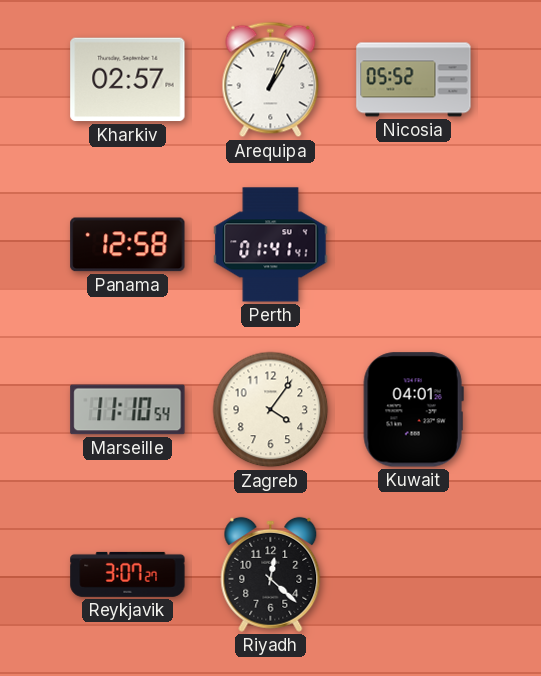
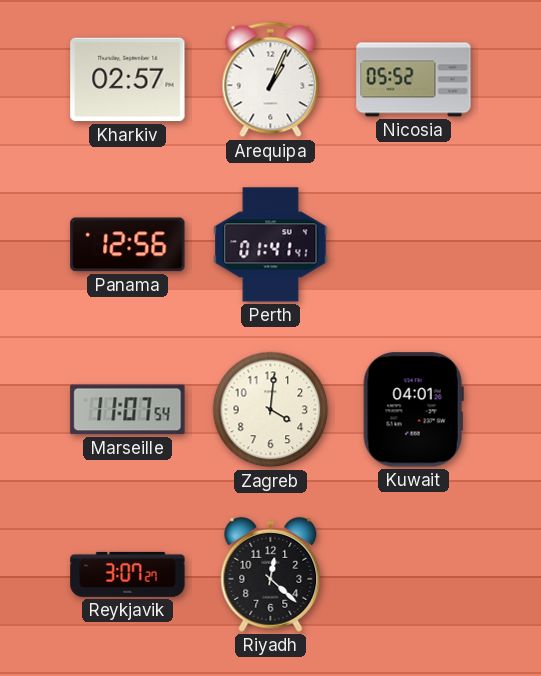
Panama: 12:58 -> 12:56 (128, 245)
Marseille: 11:10 -> 11:07 (128, 410)
Zagreb: 4:06 -> 4:01 (271, 410)
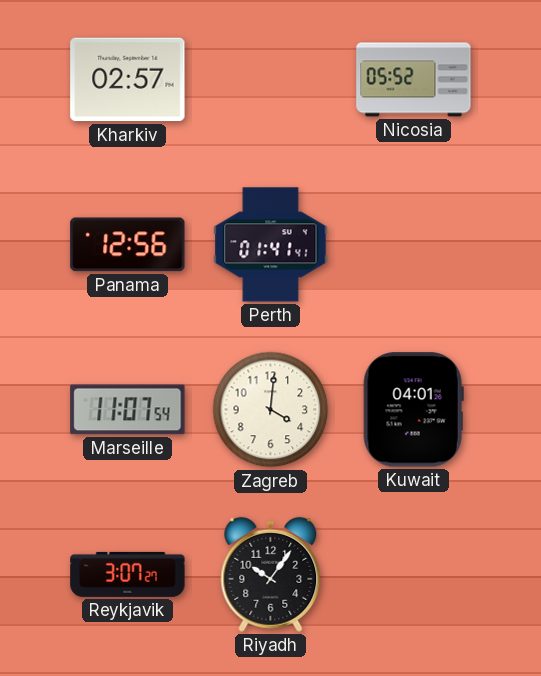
Arequipa: 1:04 -> none (271, 80)
Riyadh: 12:22 -> 10:06 (271, 574)
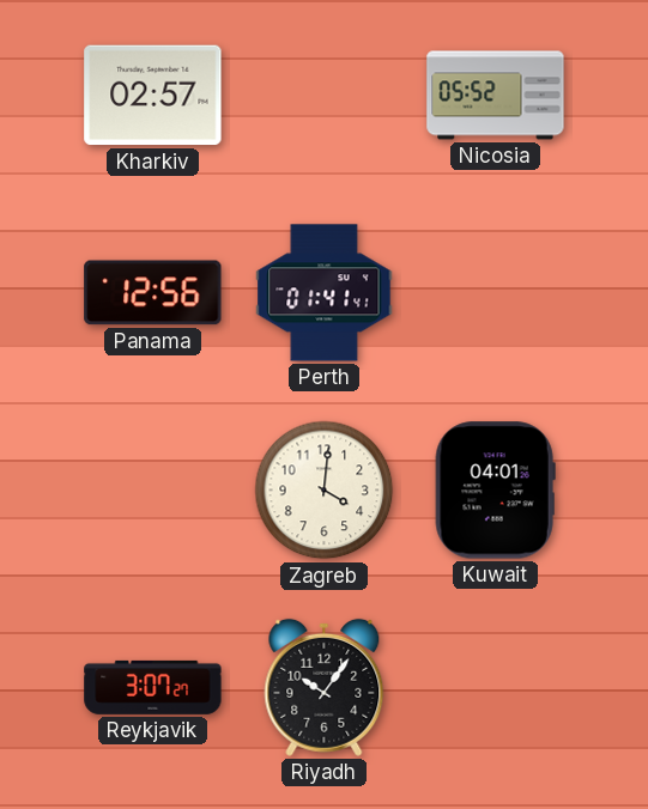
Marseille: 11:07 -> none (128, 410)
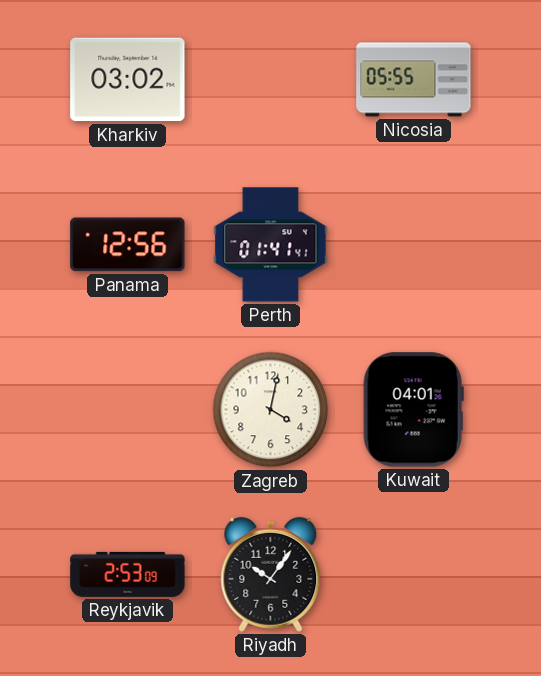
Kharkiv: 02:57 -> 03:02 (128, 80)
Nicosia: 05:52 -> 05:55 (414, 80)
Zagreb: 4:01 -> 4:02 (271, 410)
Reykjavik: 3:07 -> 2:53 (128, 574)
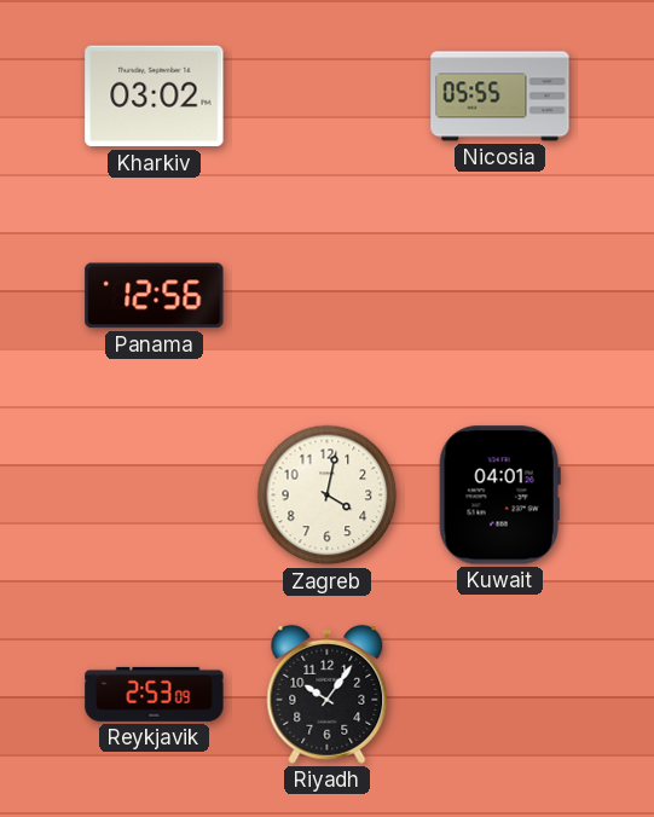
Perth: 01:41 -> none (271, 245)
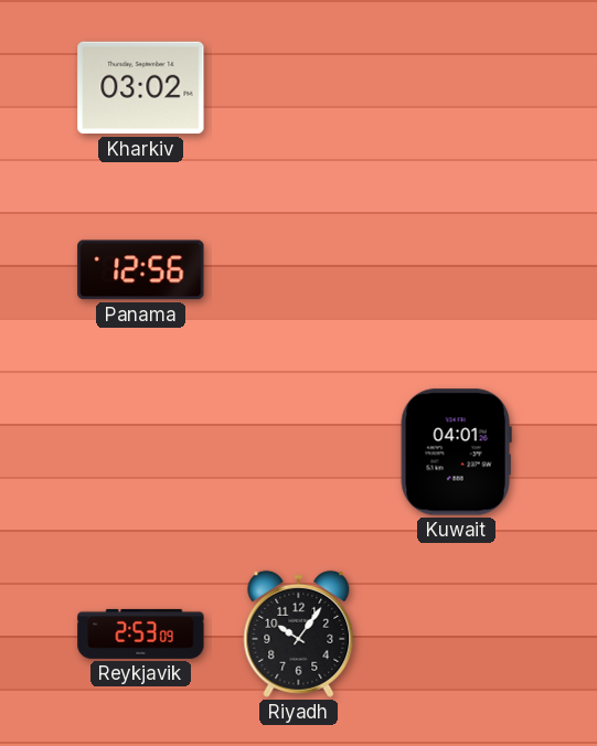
Nicosia: 05:55 -> none (500, 97)
Zagreb: 4:02 -> none (328, 496)
